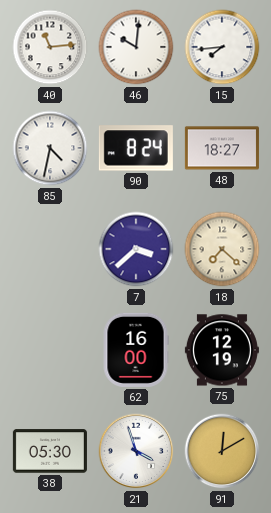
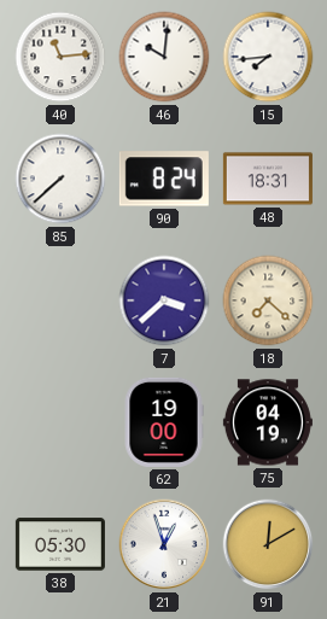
85: 4:32 -> 7:38 (60, 179)
48: 18:27 -> 18:31 (268, 179)
62: 16:00 -> 19:00 (164, 422)
75: 12:19 -> 04:19 (268, 422)
21: 3:57 -> 12:57 (164, 544)
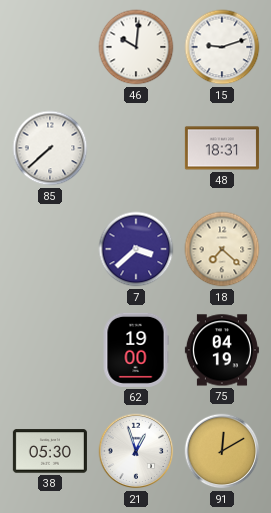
40: 11:14 -> none (60, 57)
15: 7:44 -> 9:12 (222, 47)
90: 8:24 -> none (164, 179)
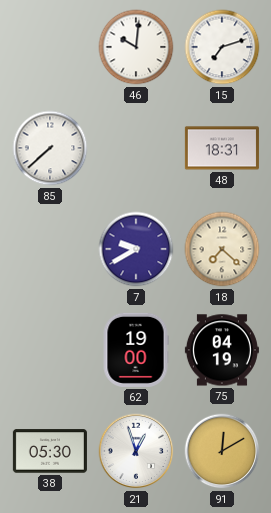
15: 9:12 -> 7:12 (222, 47)
7: 3:38 -> 9:40 (136, 249)
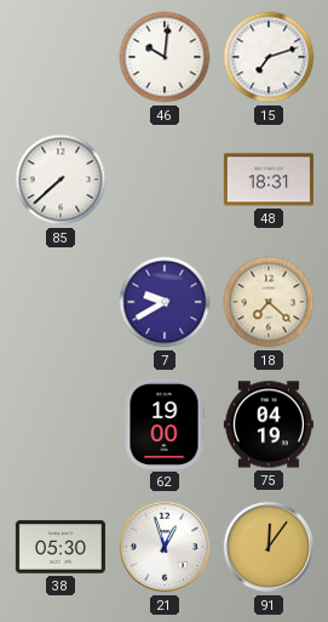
91: 12:10 -> 12:06 (269, 547)
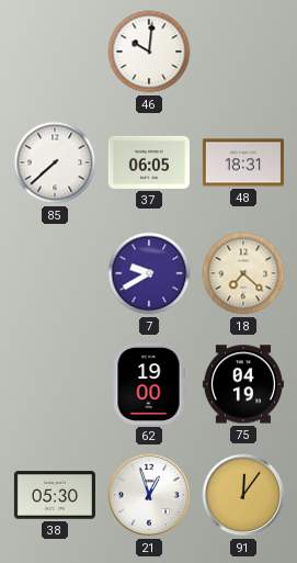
15: 7:12 -> none (269, 57)
37: none -> 06:05 (149, 162)
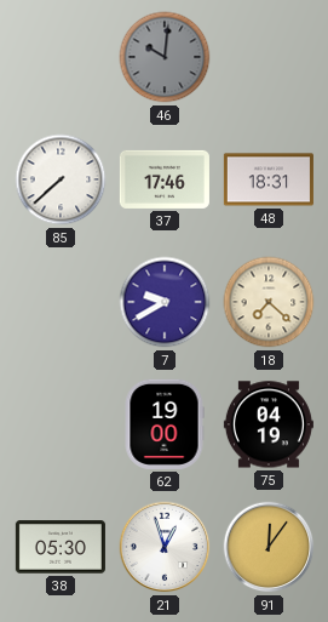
46 dial: white -> grey (165, 57)
37: 06:05 -> 17:46 (165, 179)
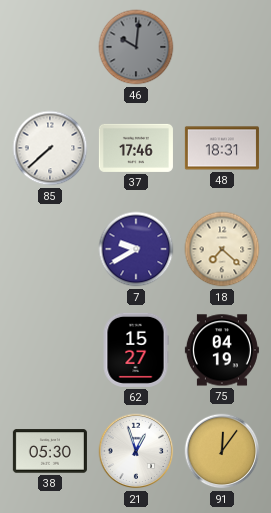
62: 19:00 -> 15:27 (136, 350)
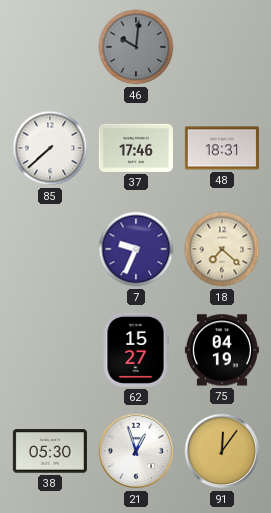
7: 9:40 -> 9:34 (136, 249)
